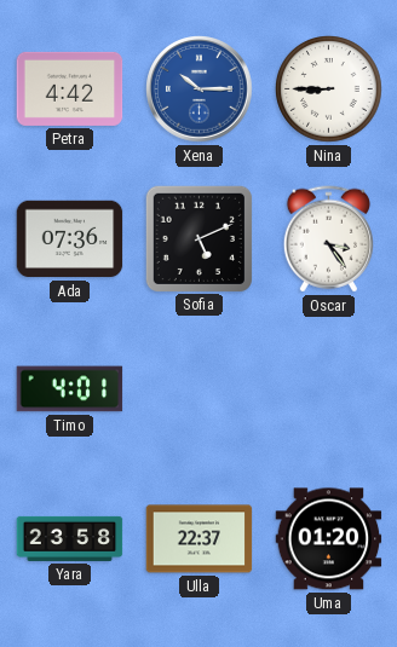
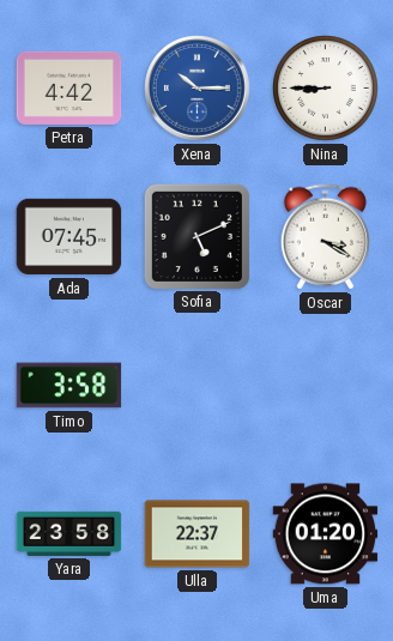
Ada: 07:36 -> 07:45 (69, 237)
Oscar: 3:24 -> 3:20 (325, 237)
Timo: 4:01 -> 3:58 (69, 386)
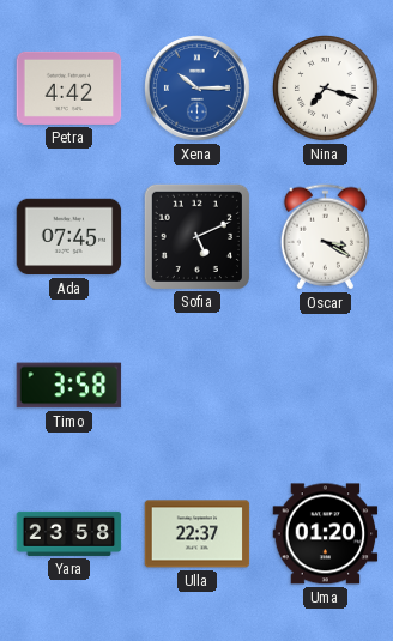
Nina: 8:45 -> 7:18 (326, 89)
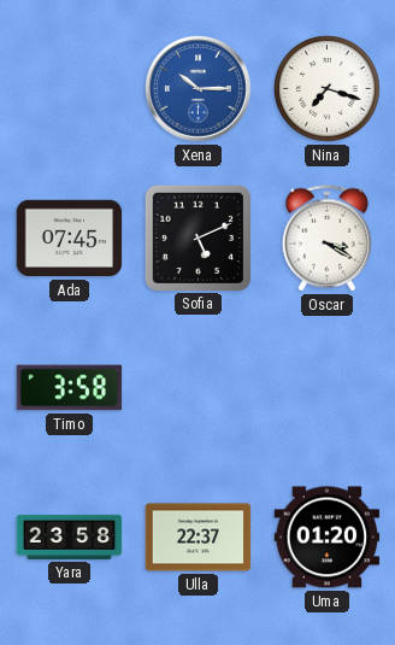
Petra: 4:42 -> none (69, 87)
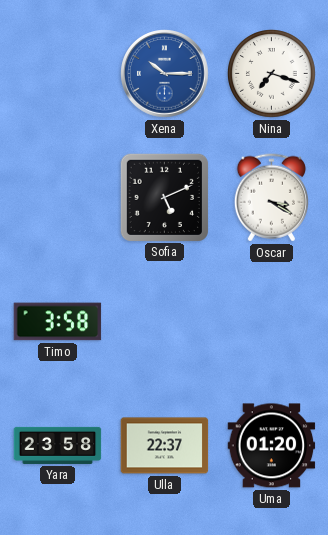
Ada: 07:45 -> none (70, 239)
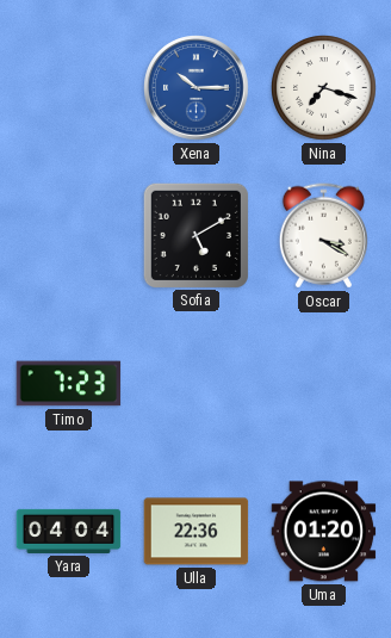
Sofia: 5:11 -> 5:10 (195, 235)
Timo: 3:58 -> 7:23 (69, 384)
Yara: 23:58 -> 04:04 (69, 531)
Ulla: 22:37 -> 22:36 (197, 532)
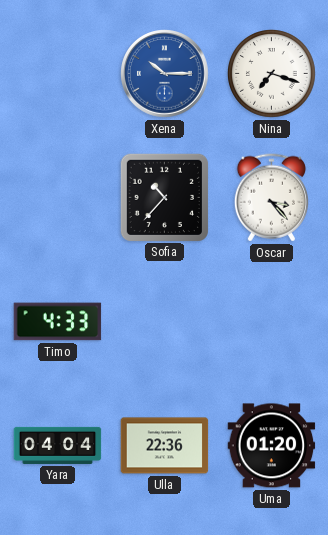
Sofia: 5:10 -> 10:37 (164, 197)
Oscar: 3:20 -> 3:23 (271, 198)
Timo: 7:23 -> 4:33 (58, 322)
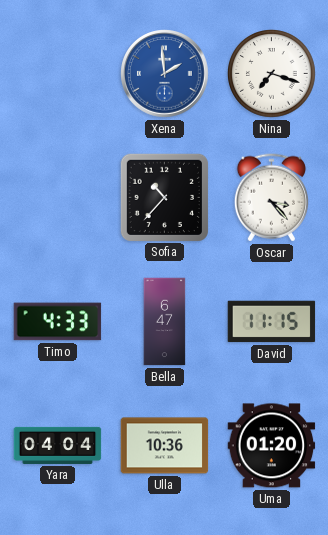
Xena: 10:15 -> 1:59 (165, 74)
Bella: none -> 6:47 (165, 322)
David: none -> 11:15 (272, 322)
Ulla: 22:36 -> 10:36 (165, 446)
